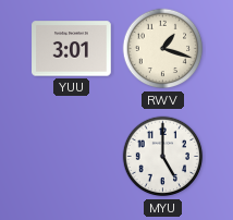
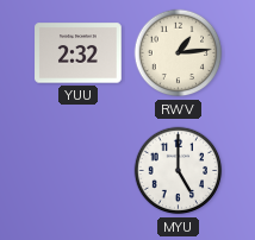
YUU: 3:01 -> 2:32 (79, 53)
RWV: 1:18 -> 1:14 (179, 53)
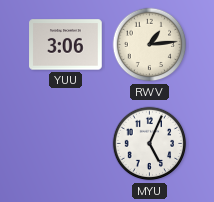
YUU: 2:32 -> 3:06 (66, 45)
MYU: 5:00 -> 5:04 (150, 144)
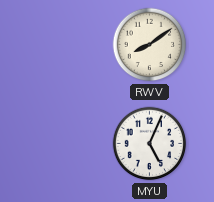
YUU: 3:06 -> none (66, 45)
RWV: 1:14 -> 8:09 (150, 45)
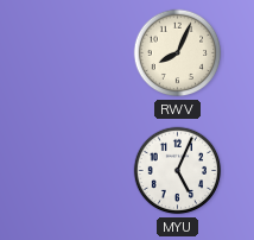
RWV: 8:09 -> 8:04 (178, 53)
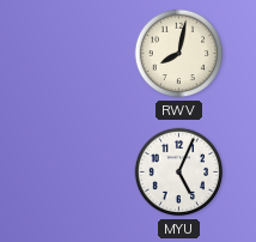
RWV: 8:04 -> 8:02 (179, 54)
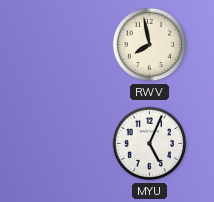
RWV: 8:02 -> 7:58 (150, 45)
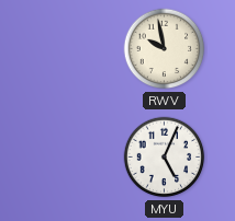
RWV: 7:58 -> 9:58 (165, 49)
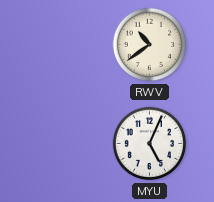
RWV: 9:58 -> 10:39 (150, 45)
